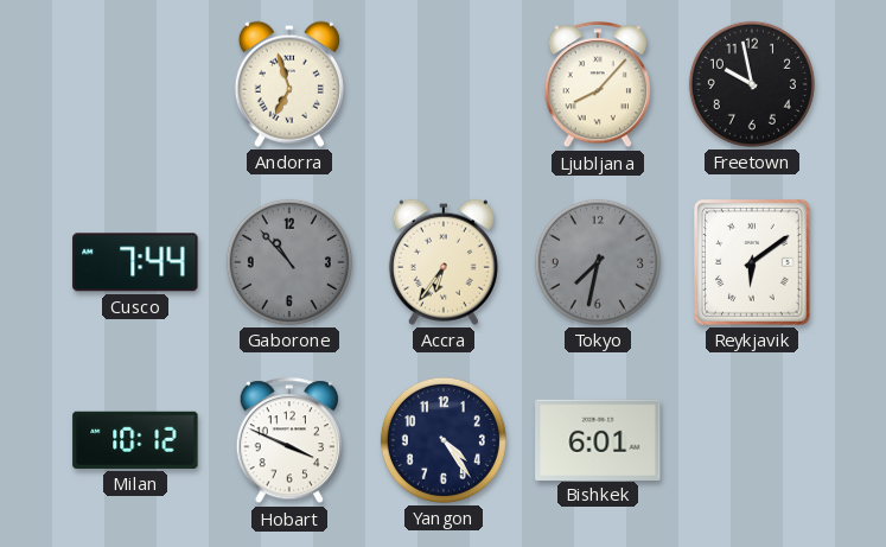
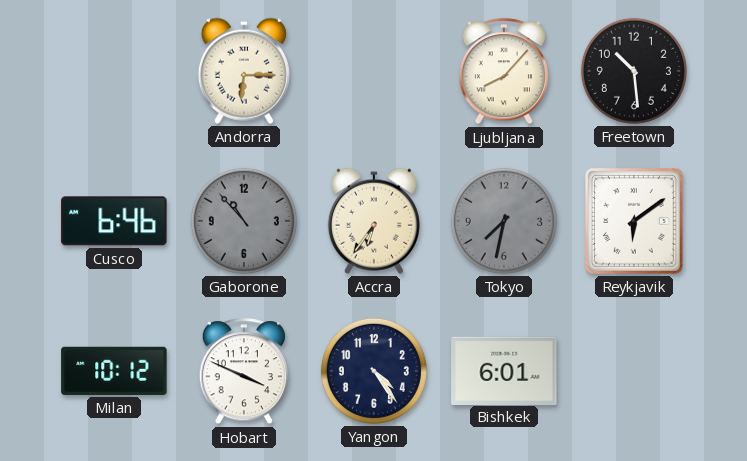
Andorra: 6:57 -> 6:15 (244, 71)
Freetown: 9:58 -> 10:29 (634, 71)
Cusco: 7:44 -> 6:46 (114, 221)
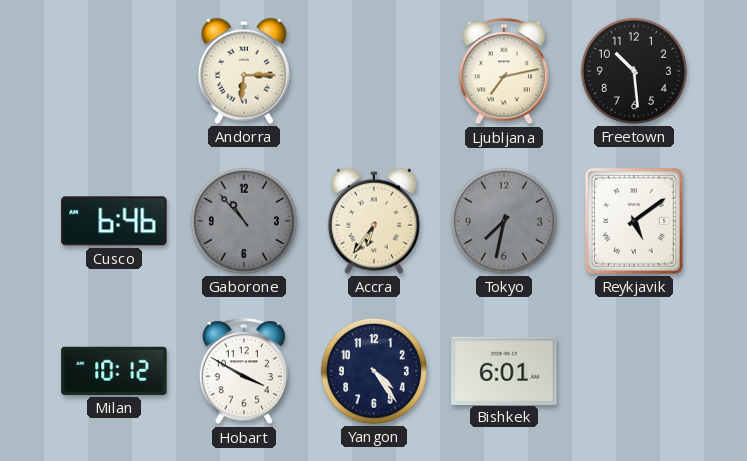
Ljubljana: 8:07 -> 7:13 (503, 72)
Reykjavik: 6:09 -> 5:09 (635, 222)
Hobart: 3:49 -> 3:50 (243, 372)
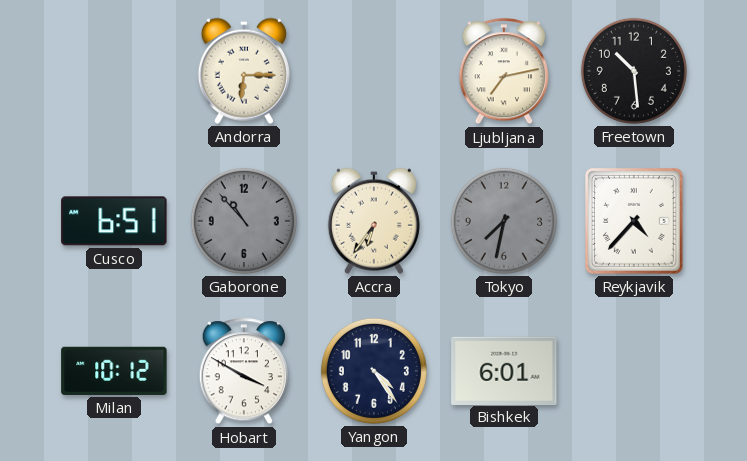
Cusco: 6:46 -> 6:51 (114, 221)
Reykjavik: 5:09 -> 4:37 (635, 222)
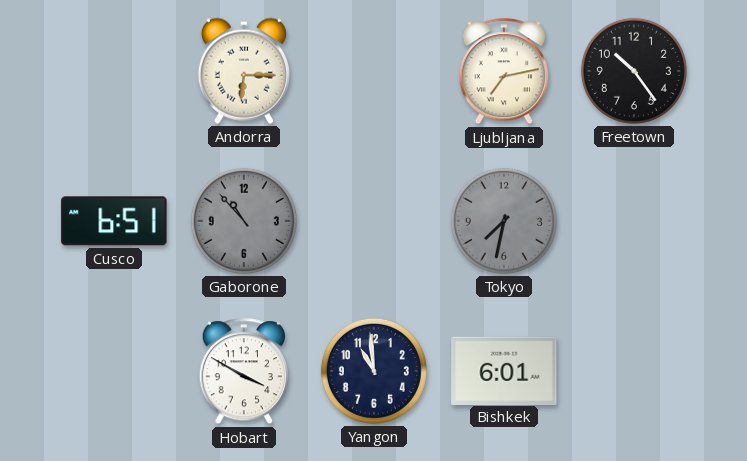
Freetown: 10:29 -> 10:24 (634, 71)
Accra: 6:36 -> none (374, 221)
Reykjavik: 4:37 -> none (635, 222)
Milan: 10:12 -> none (114, 371)
Yangon: 4:24 -> 10:59 (374, 371)
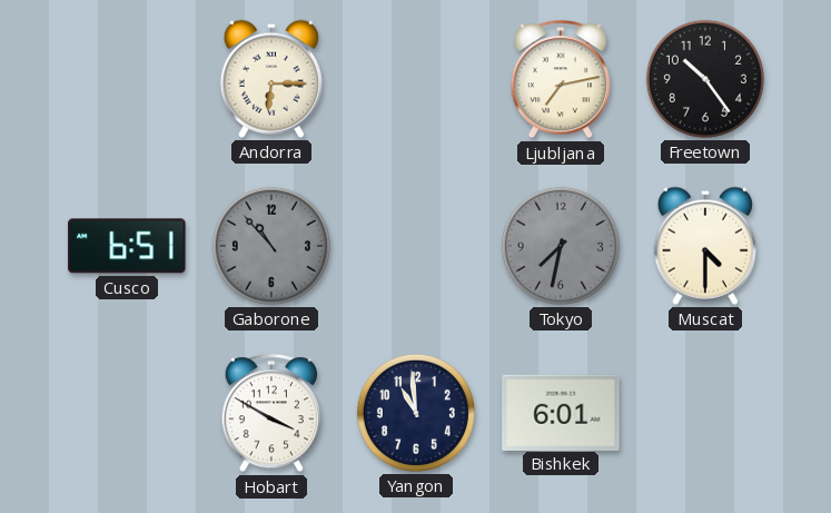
Muscat: none -> 4:30 (705, 246)
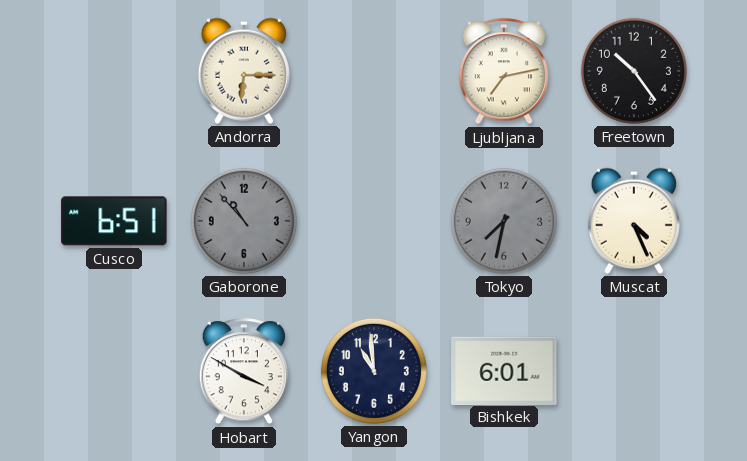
Muscat: 4:30 -> 4:26 (634, 221)
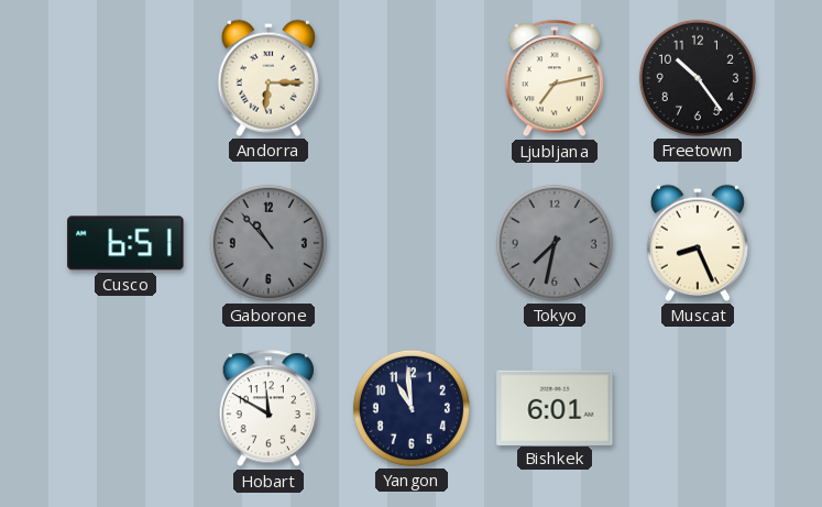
Muscat: 4:26 -> 8:26 (698, 243)
Hobart: 3:50 -> 11:50 (267, 409)
